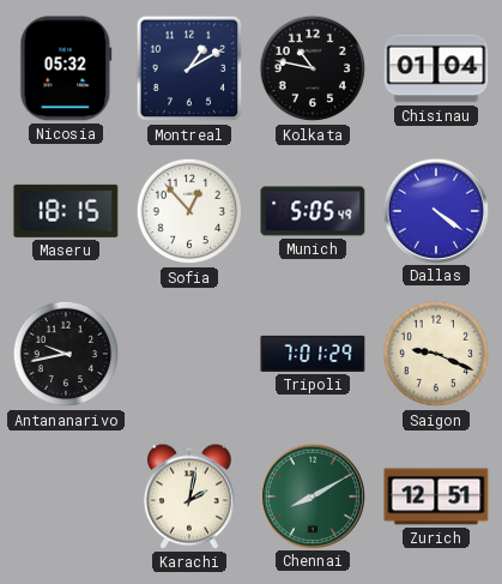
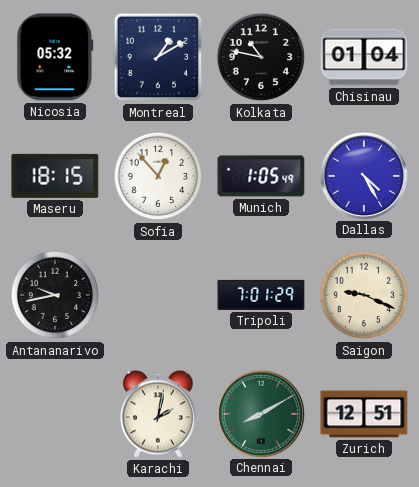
Munich: 5:05 -> 1:05 (261, 176)
Dallas: 4:21 -> 4:25 (363, 175)
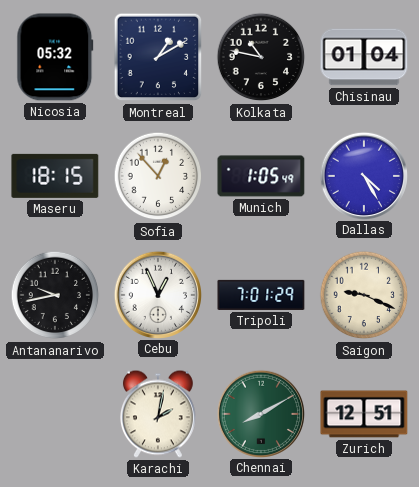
Cebu: none -> 12:56 (157, 294)
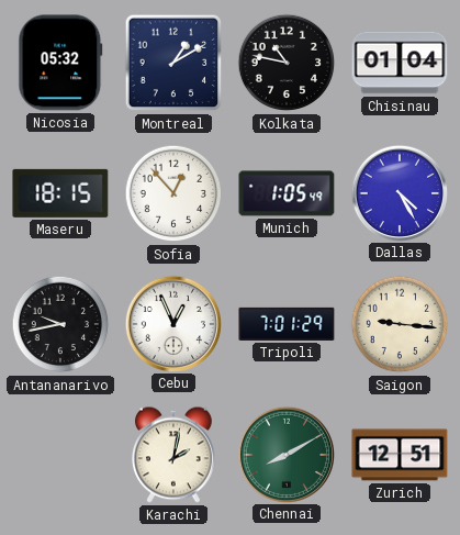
Saigon: 9:19 -> 9:16 (400, 324)
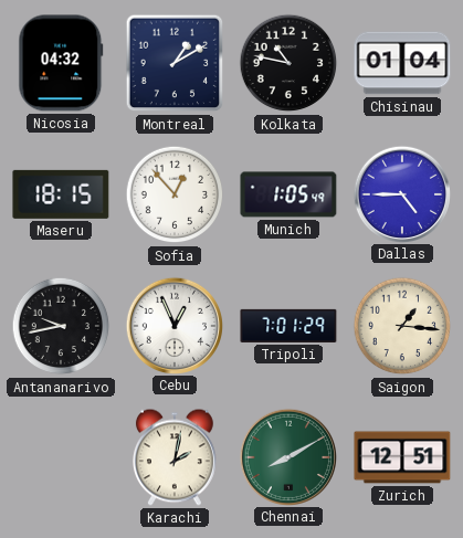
Nicosia: 05:32 -> 04:32 (61, 63)
Dallas: 4:25 -> 4:45 (401, 193)
Saigon: 9:16 -> 1:16 (402, 326)
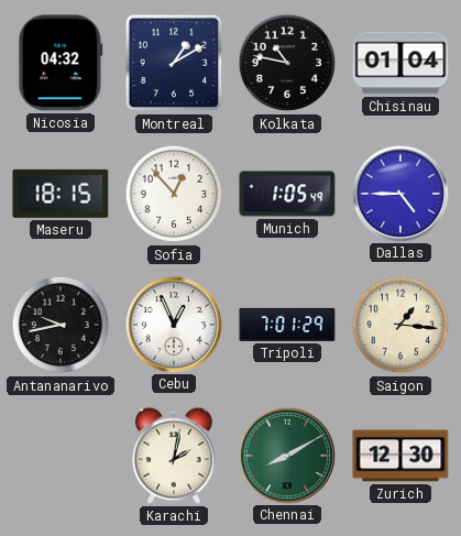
Zurich: 12:51 -> 12:30 (400, 456)
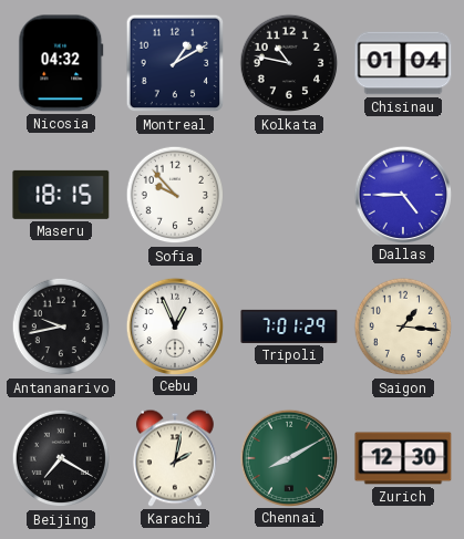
Sofia: 12:53 -> 9:53 (175, 195)
Munich: 1:05 -> none (287, 194)
Beijing: none -> 7:20 (61, 458)
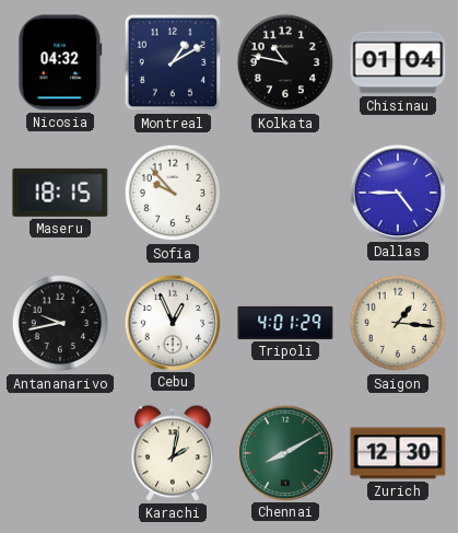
Tripoli: 7:01 -> 4:01 (285, 323)
Beijing: 7:20 -> none (61, 458)
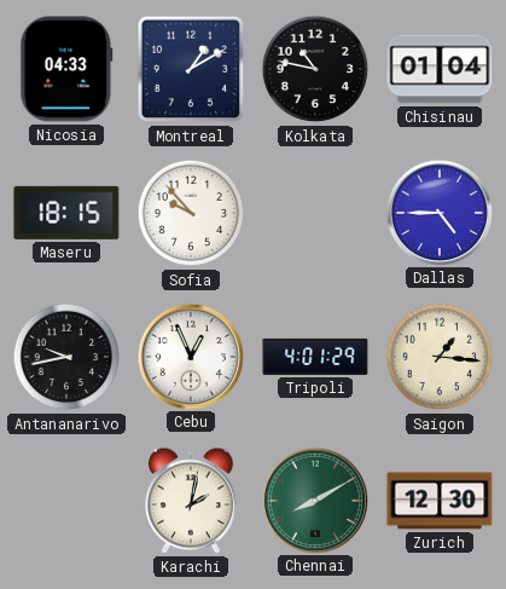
Nicosia: 04:32 -> 04:33 (66, 69)
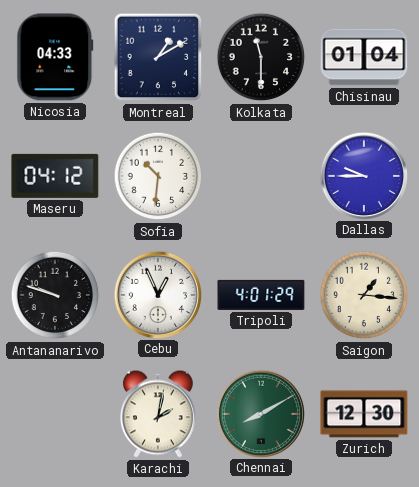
Kolkata: 10:47 -> 11:30 (261, 57)
Maseru: 18:15 -> 04:12 (55, 176)
Sofia: 9:53 -> 10:31 (158, 176)
Dallas: 4:45 -> 9:45 (363, 175)
Antananarivo: 9:43 -> 9:48 (55, 295)
